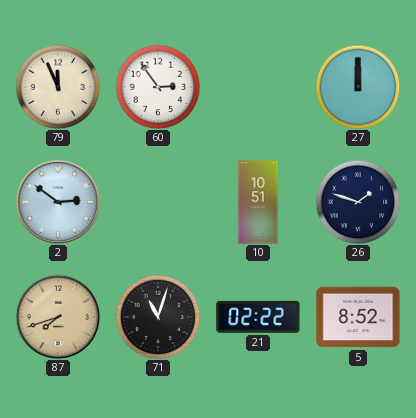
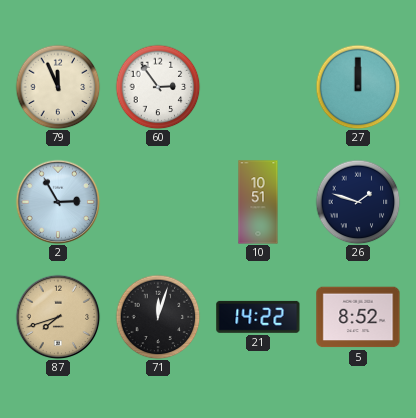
2: 2:51 -> 2:55 (58, 202)
71: 11:03 -> 12:03 (158, 317)
21: 02:22 -> 14:22 (258, 317)
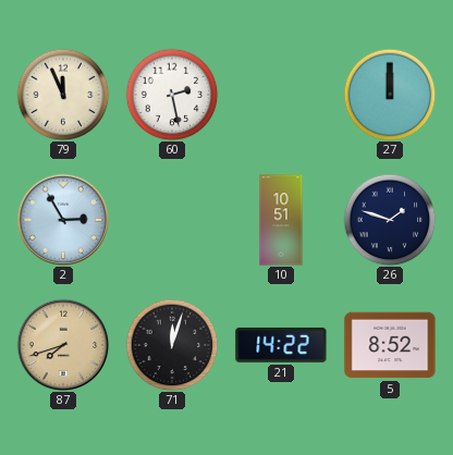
60: 2:54 -> 2:28 (172, 95)
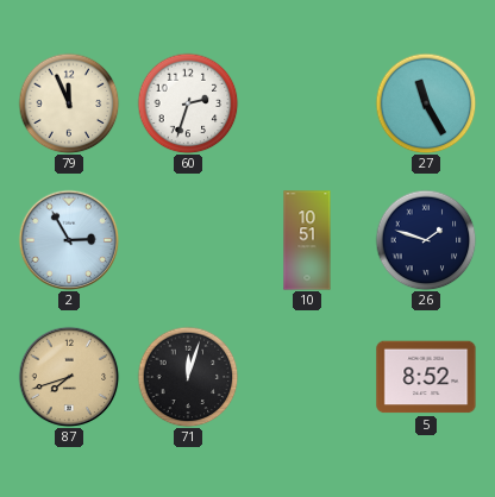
60: 2:28 -> 2:33 (188, 103)
27: 12:00 -> 11:25 (426, 103)
21: 14:22 -> none (281, 345)
